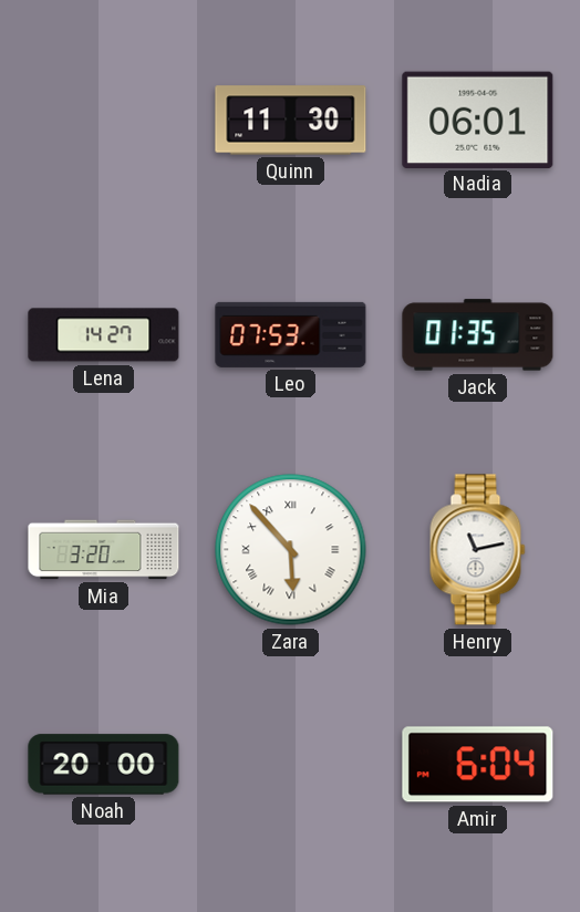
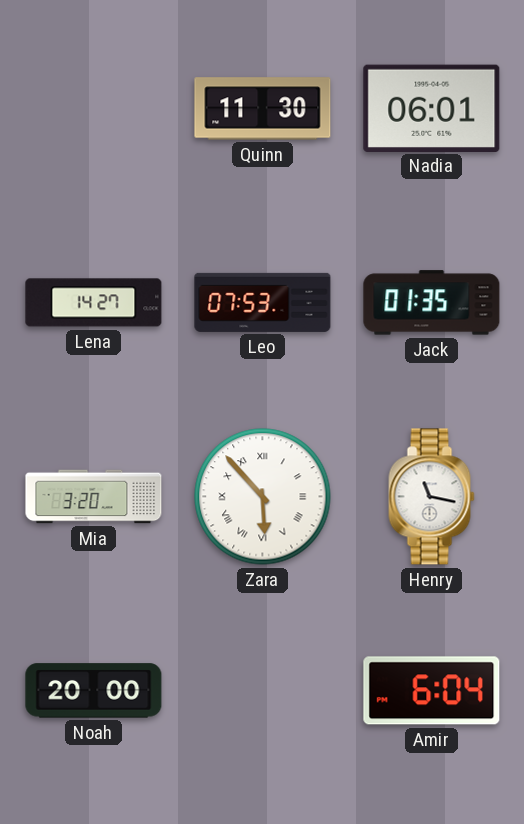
Henry: 11:13 -> 11:17 (432, 497)
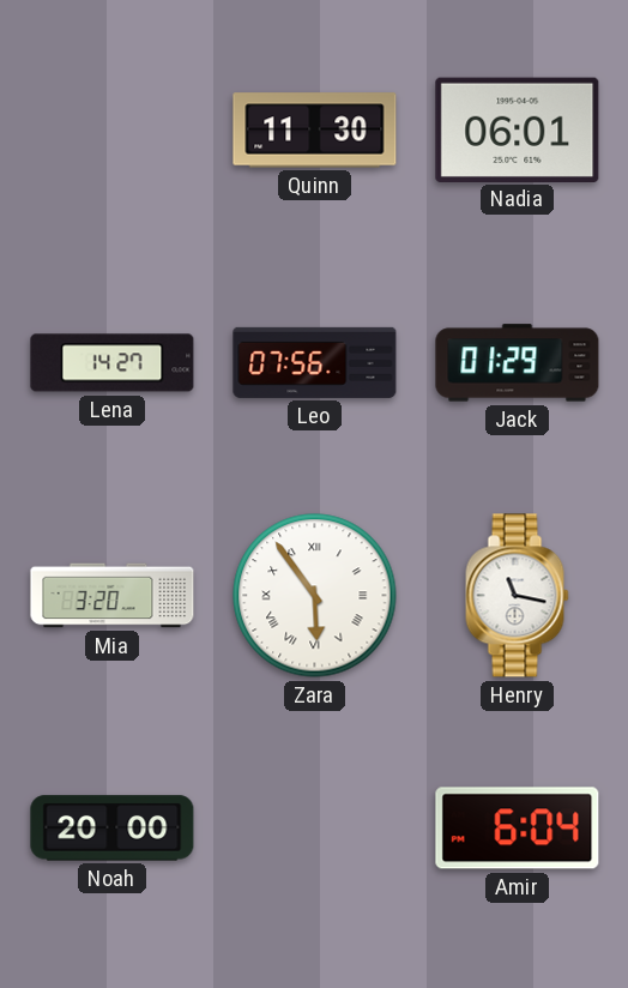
Leo: 07:53 -> 07:56 (315, 362)
Jack: 01:35 -> 01:29 (518, 363)
Zara: 5:53 -> 5:54 (315, 596)
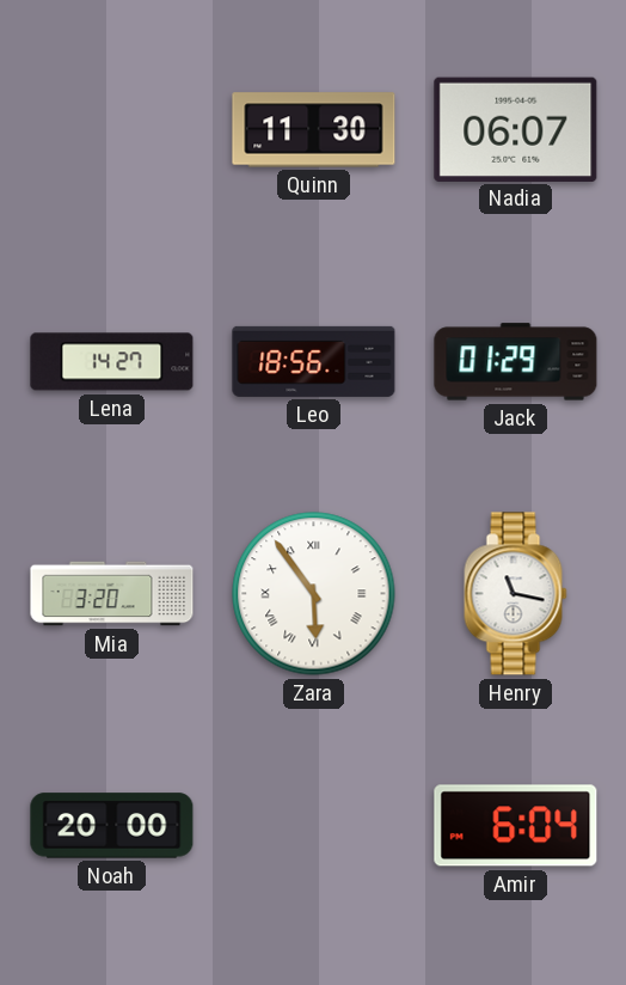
Nadia: 06:01 -> 06:07 (516, 129)
Leo: 07:56 -> 18:56 (314, 361)
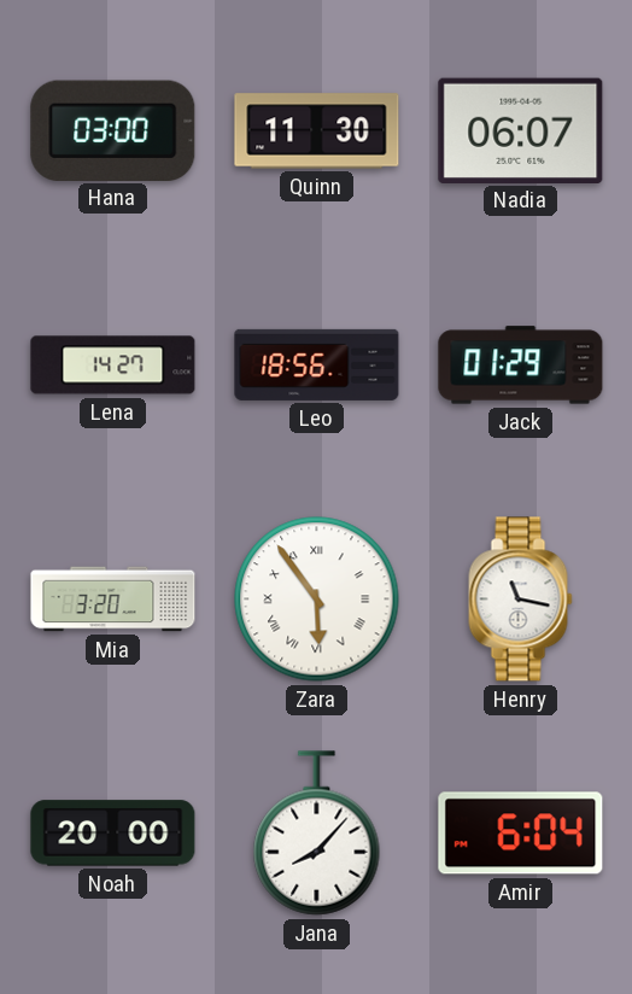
Hana: none -> 03:00 (113, 130)
Jana: none -> 8:07 (317, 834)
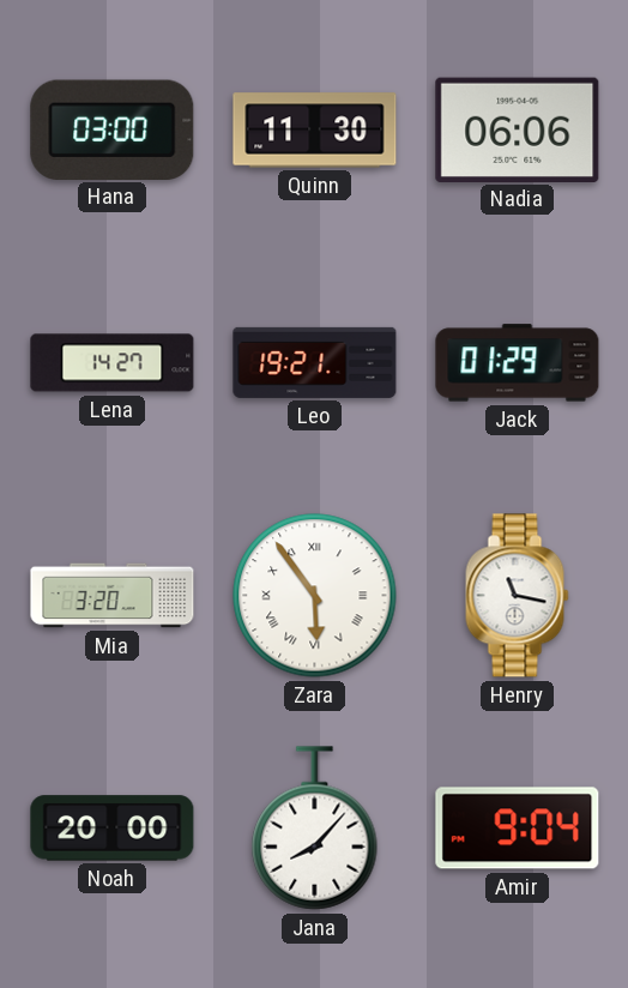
Nadia: 06:07 -> 06:06 (518, 129)
Leo: 18:56 -> 19:21 (315, 362)
Amir: 6:04 -> 9:04 (518, 829)
